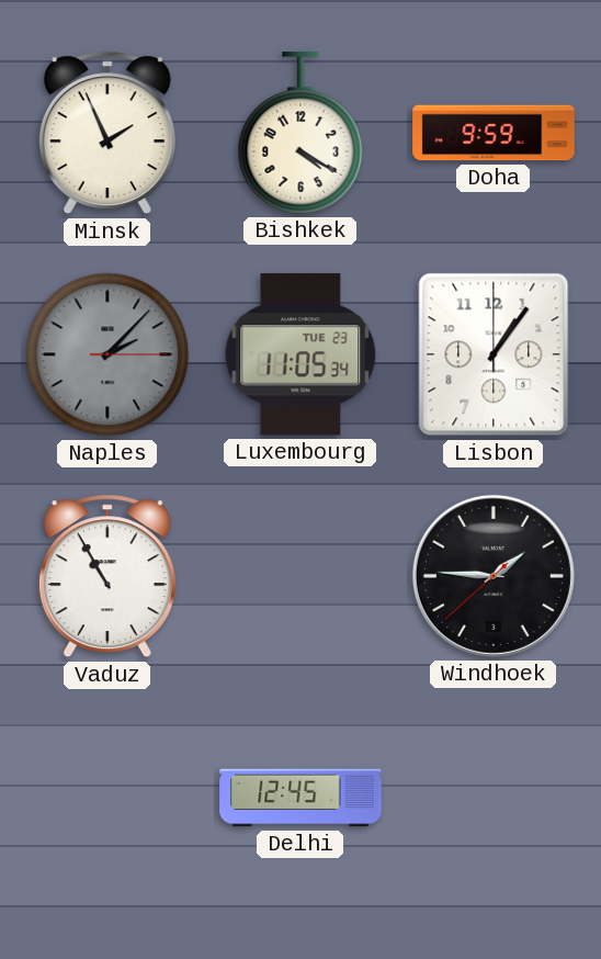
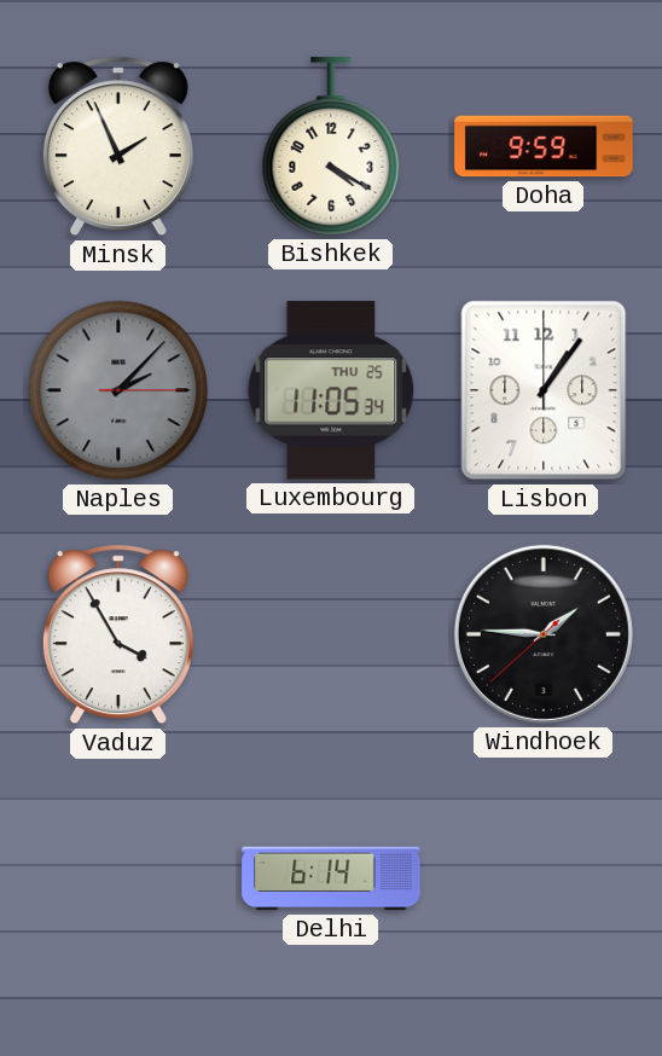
Luxembourg date: TUE 23 -> THU 25 (331, 390)
Vaduz: 10:55 -> 3:55 (118, 634)
Delhi: 12:45 -> 6:14 (331, 878)
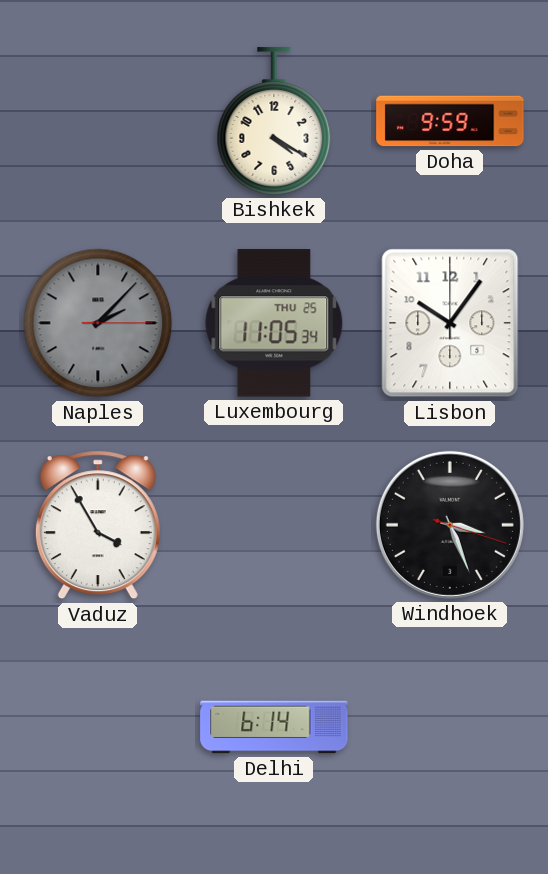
Minsk: 1:56 -> none (118, 146)
Lisbon: 1:06 -> 10:06 (450, 323)
Windhoek: 1:45 -> 3:26 (450, 525)
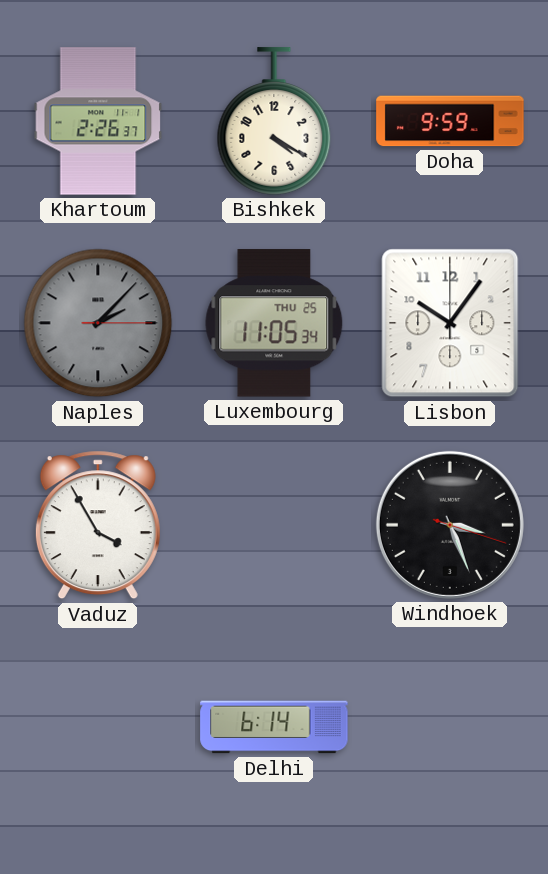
Khartoum: none -> 2:26 (98, 121)
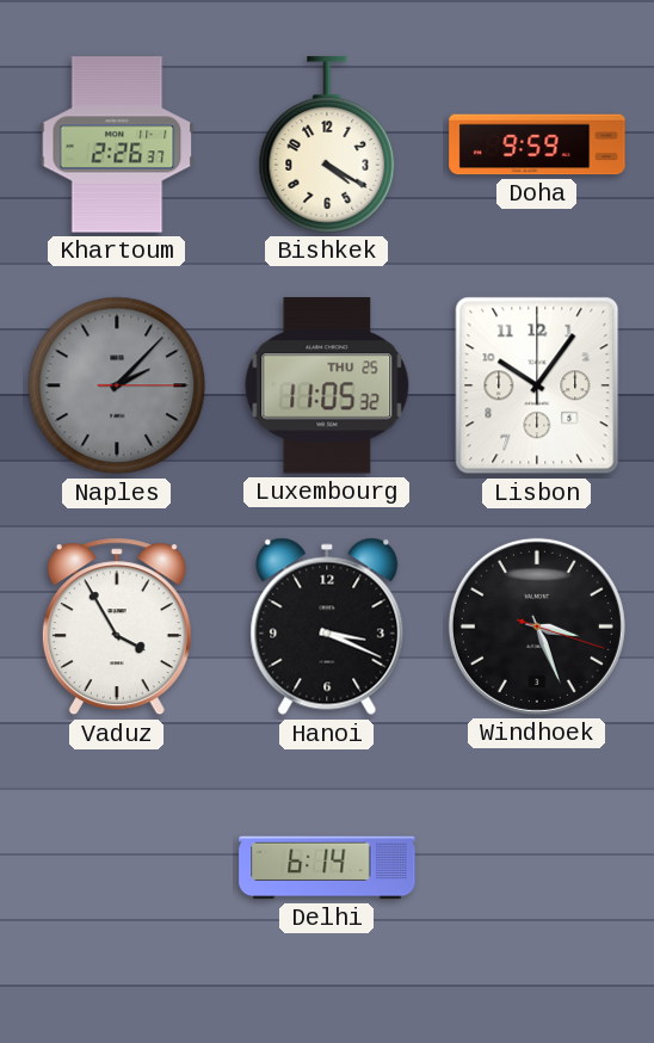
Luxembourg: 11:05:34 -> 11:05:32 (327, 385)
Hanoi: none -> 3:19 (327, 627)
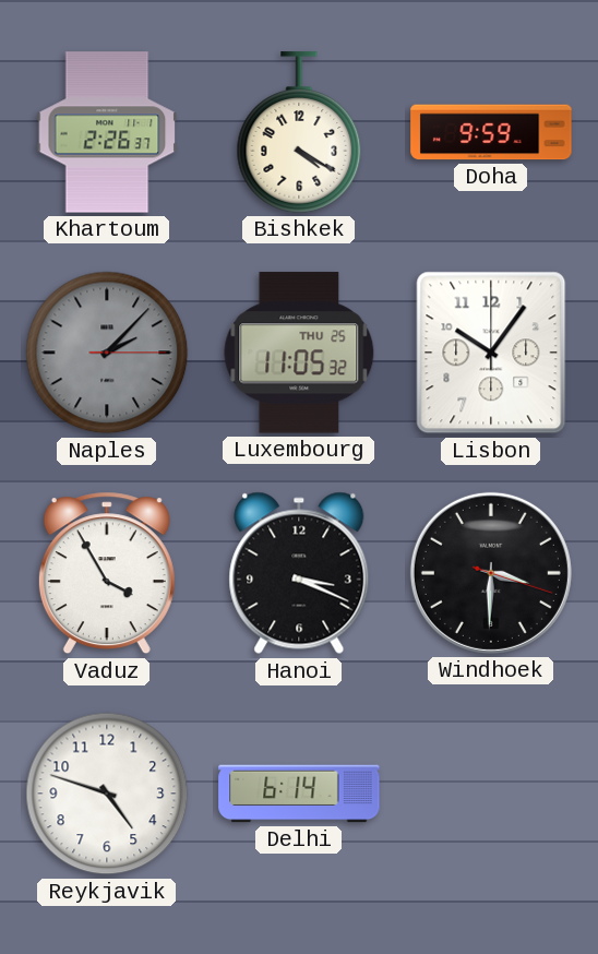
Windhoek: 3:26 -> 3:30 (491, 573)
Reykjavik: none -> 4:48 (107, 794)
